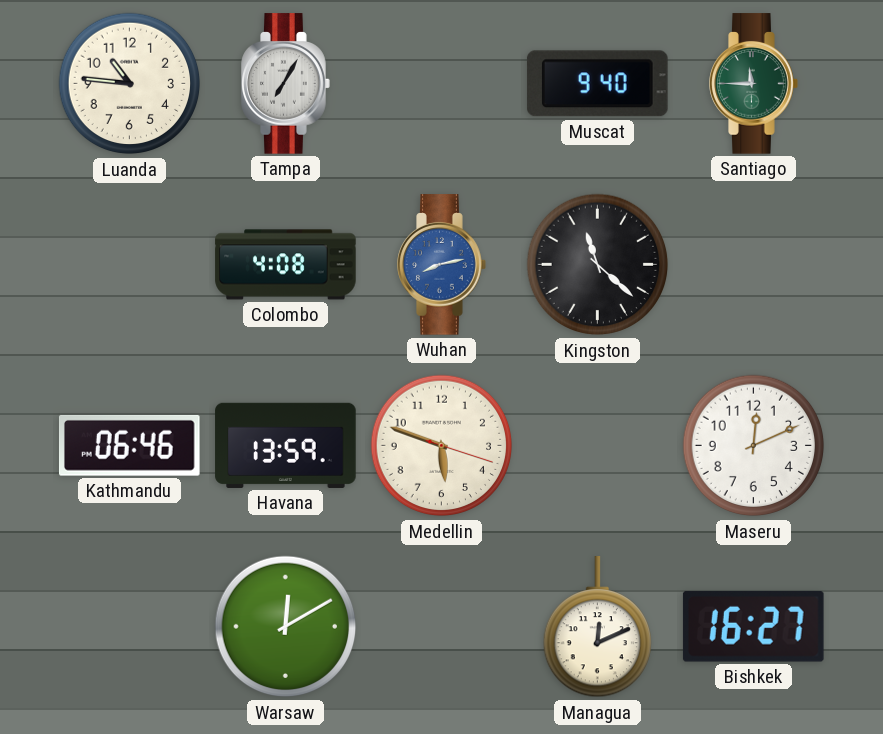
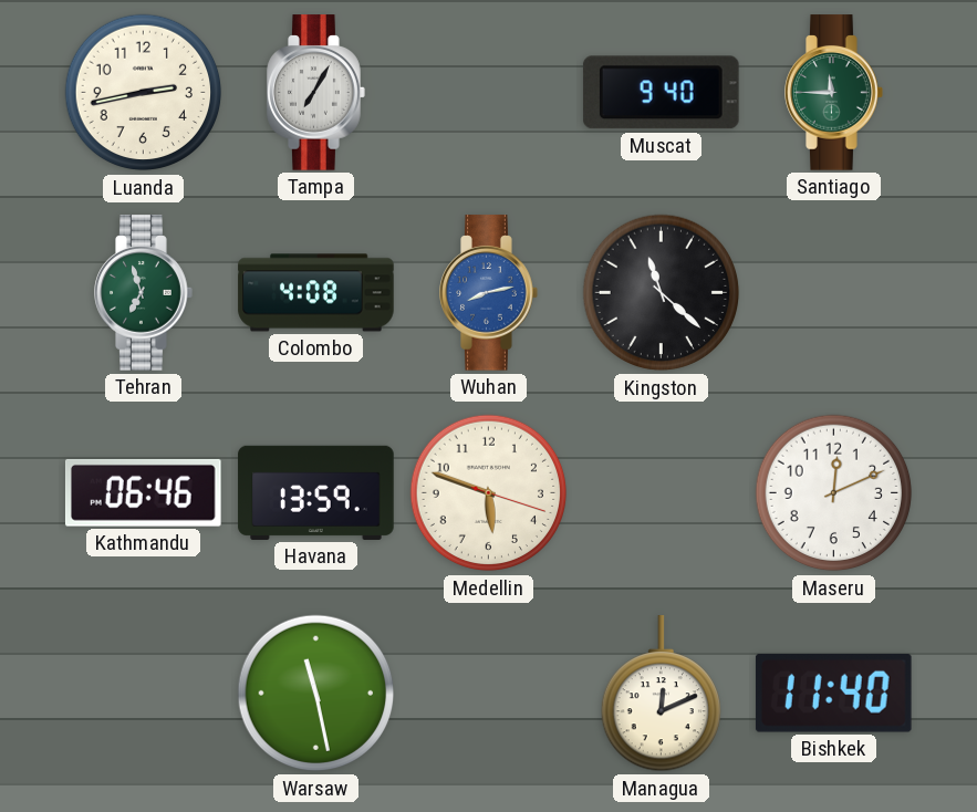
Luanda: 10:46 -> 2:43 (144, 93)
Tehran: none -> 6:57 (144, 293)
Warsaw: 12:10 -> 11:28 (316, 694)
Bishkek: 16:27 -> 11:40 (833, 693)
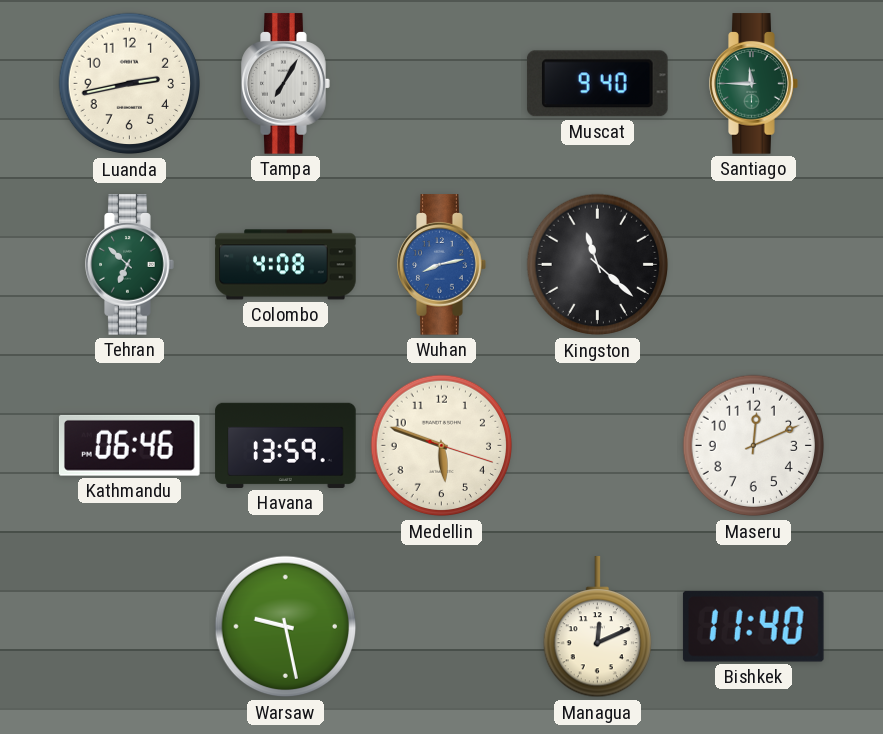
Tehran: 6:57 -> 6:52 (130, 265)
Warsaw: 11:28 -> 9:28 (286, 627)
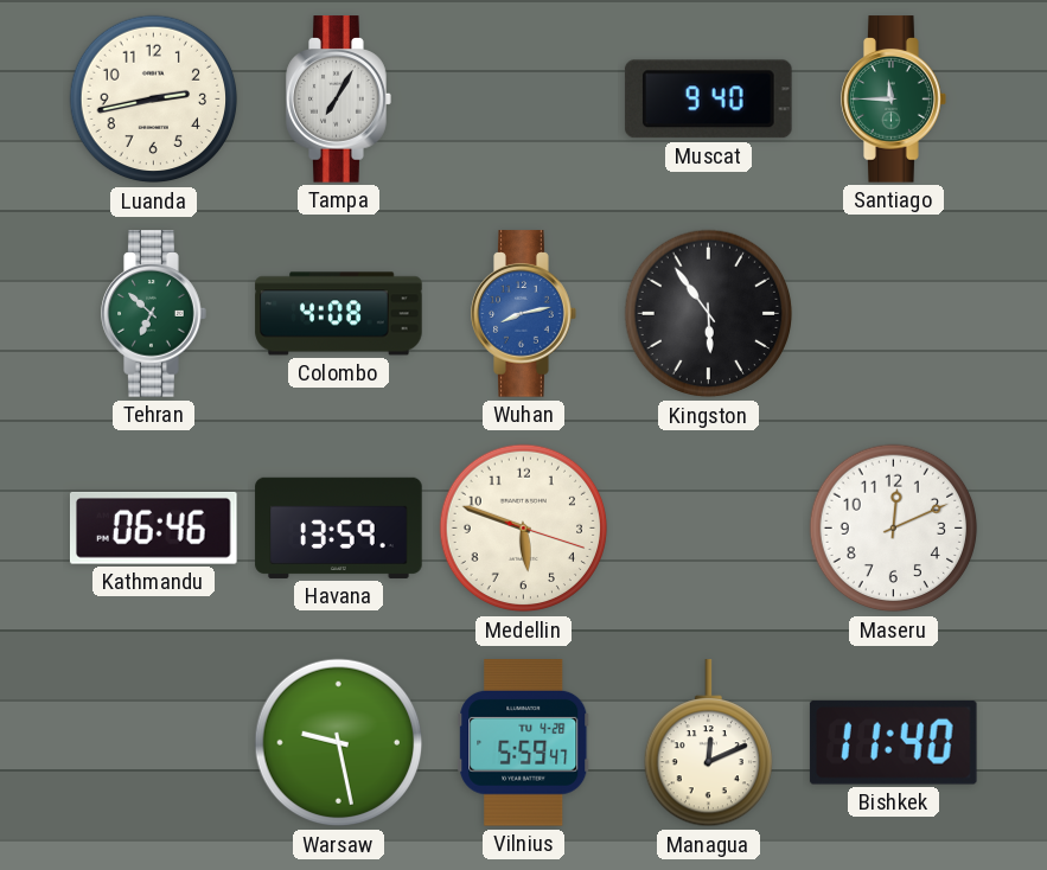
Kingston: 11:22 -> 5:54 (709, 314)
Vilnius: none -> 5:59 (524, 743)
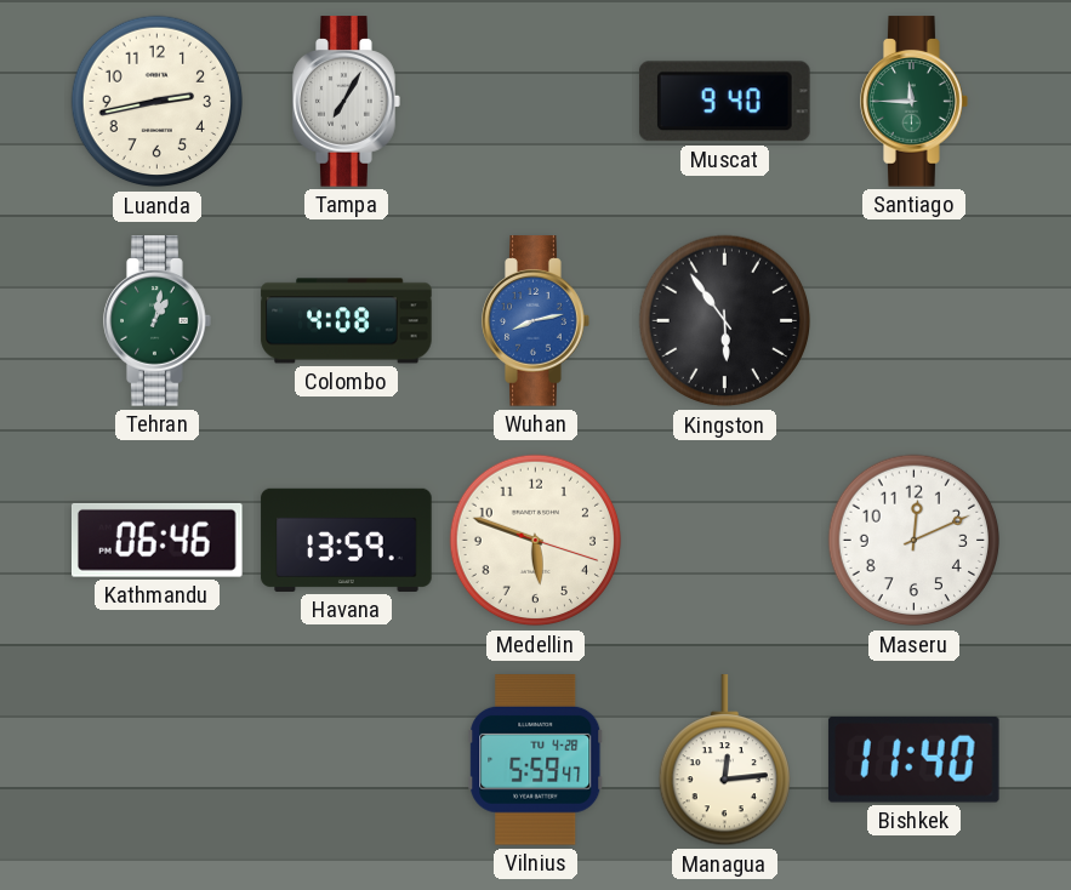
Tehran: 6:52 -> 1:02 (158, 321)
Warsaw: 9:28 -> none (339, 743)
Managua: 12:11 -> 12:14 (724, 760)
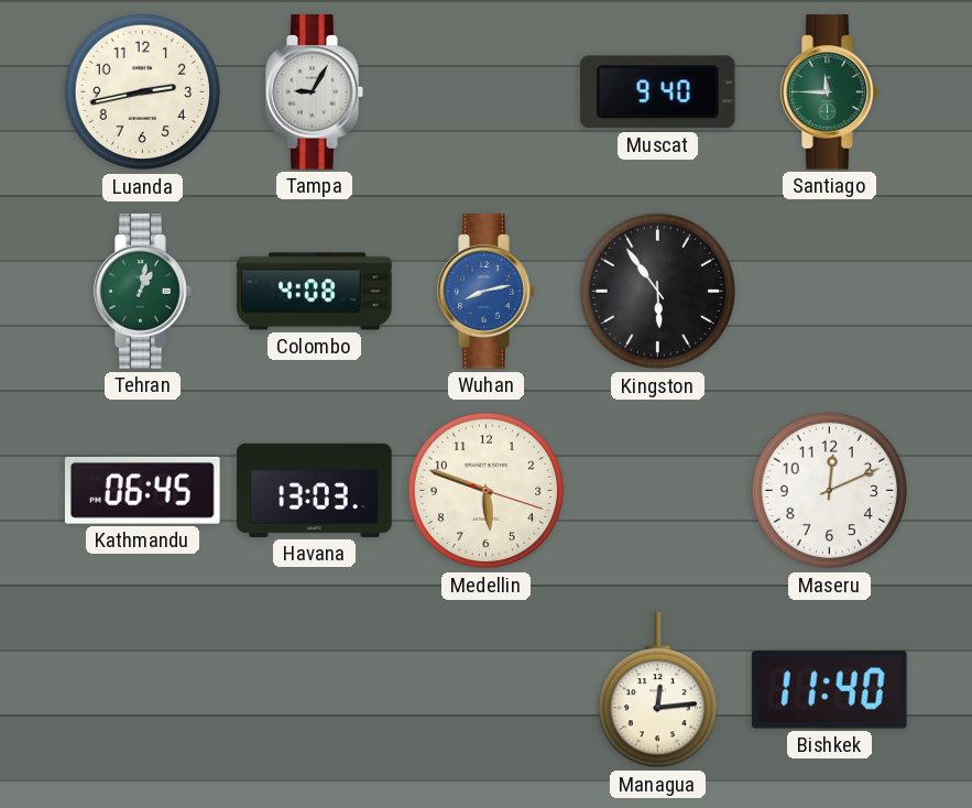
Tampa: 7:05 -> 9:05 (315, 92)
Kathmandu: 06:46 -> 06:45 (142, 490)
Havana: 13:59 -> 13:03 (315, 490)
Vilnius: 5:59 -> none (536, 760)
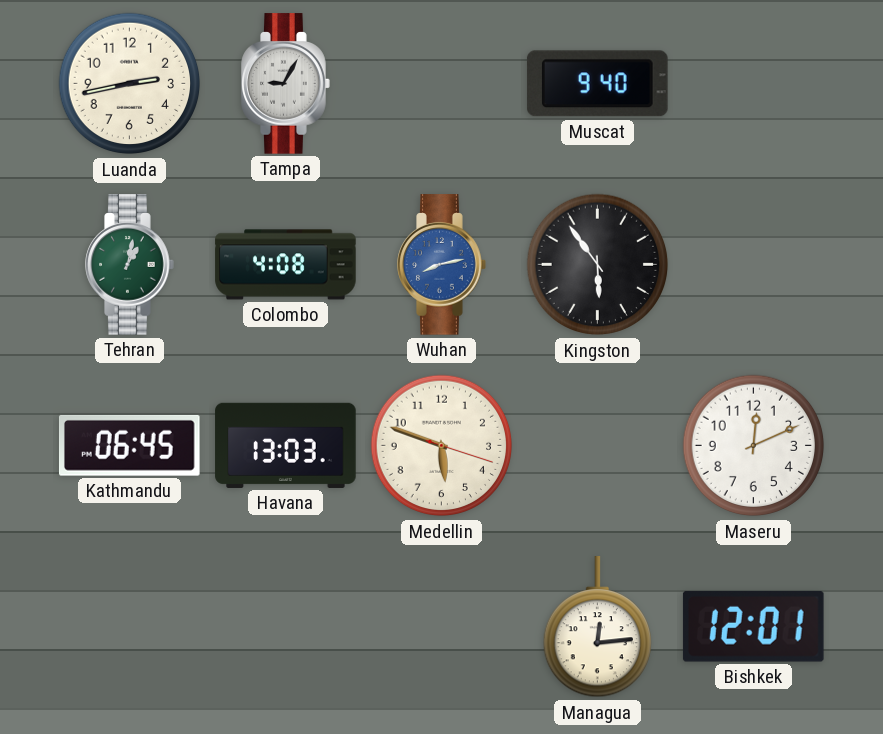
Santiago: 11:45 -> none (830, 92)
Bishkek: 11:40 -> 12:01 (753, 626)
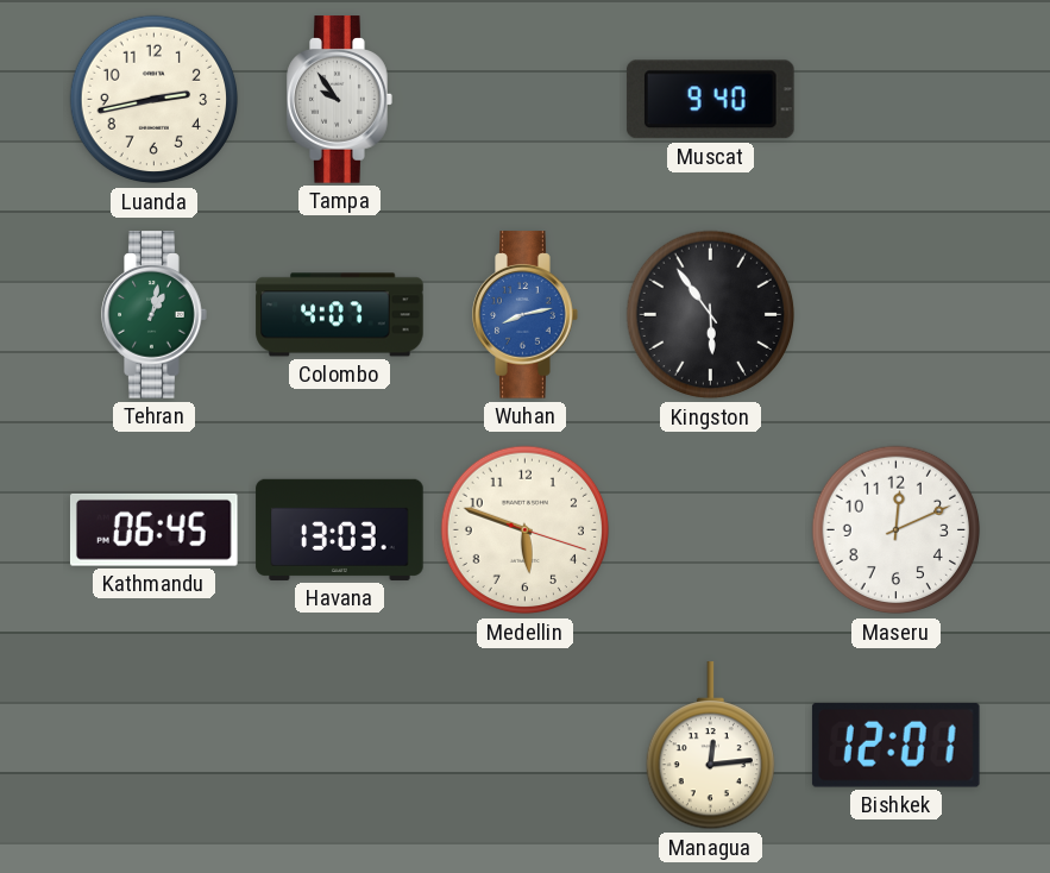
Tampa: 9:05 -> 9:54 (340, 100)
Colombo: 4:08 -> 4:07 (340, 315)
